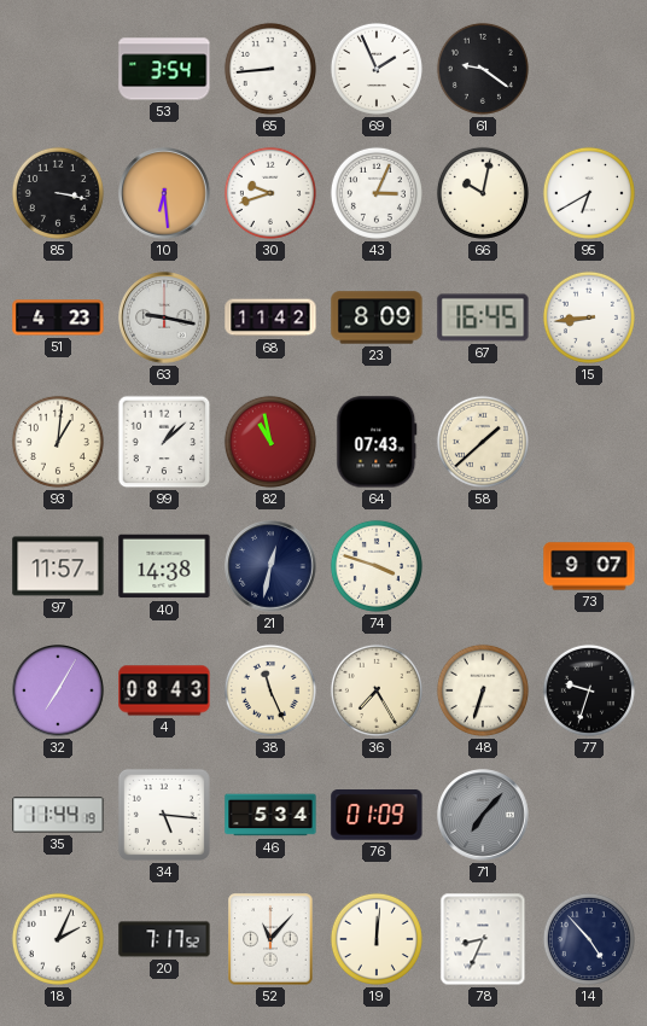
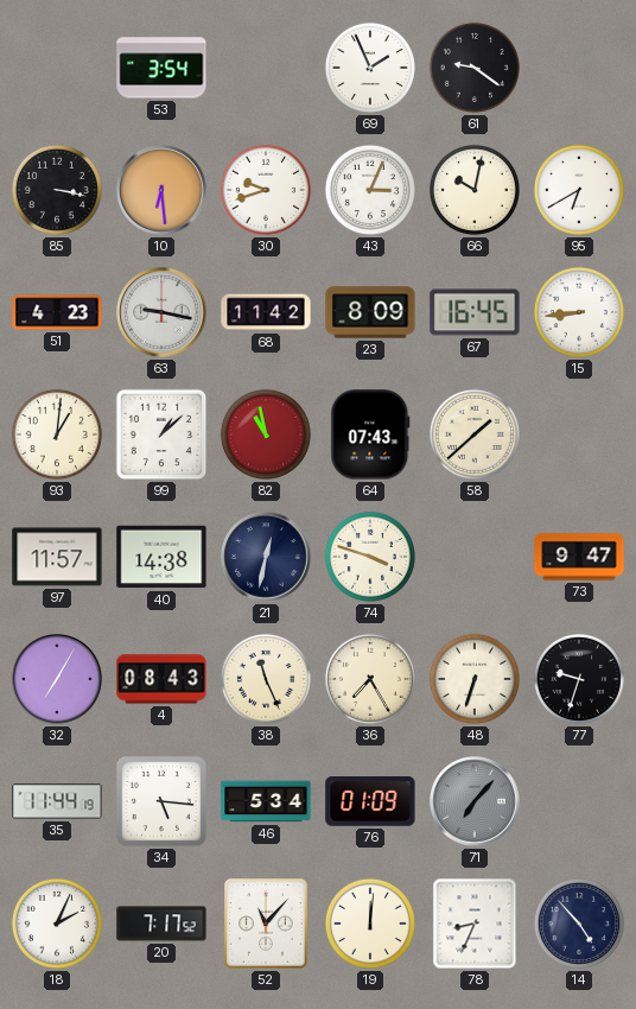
65: 8:44 -> none (270, 69)
73: 9:07 -> 9:47 (579, 557)
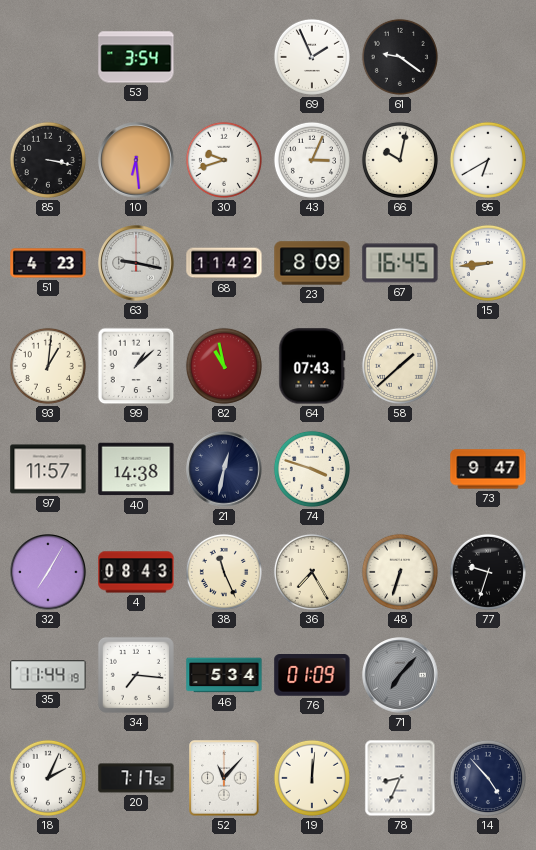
34: 5:16 -> 7:16 (136, 675)
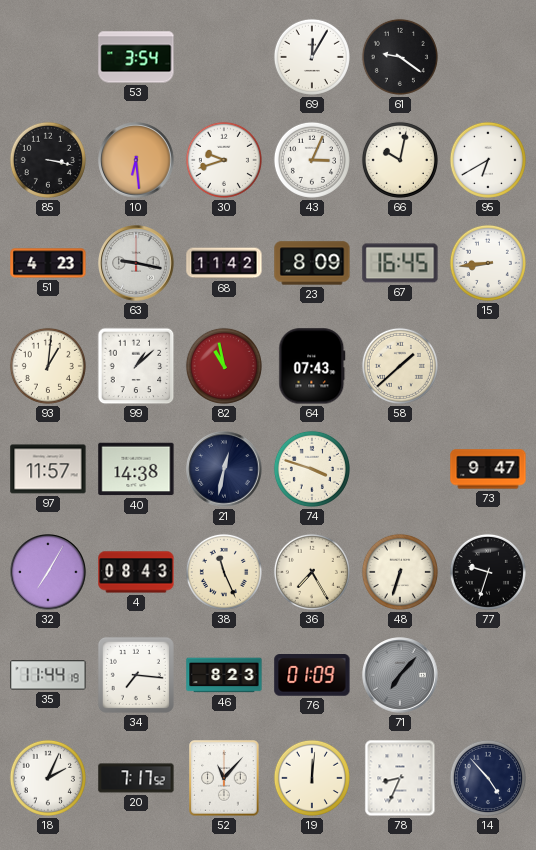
69: 1:56 -> 12:05 (312, 57)
46: 5:34 -> 8:23 (224, 675)
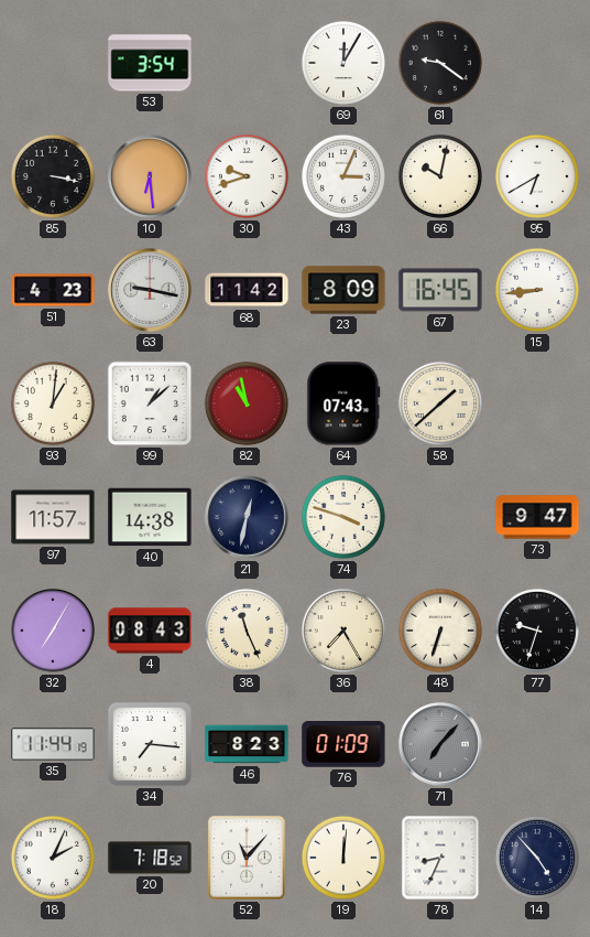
20: 7:17 -> 7:18 (150, 858)
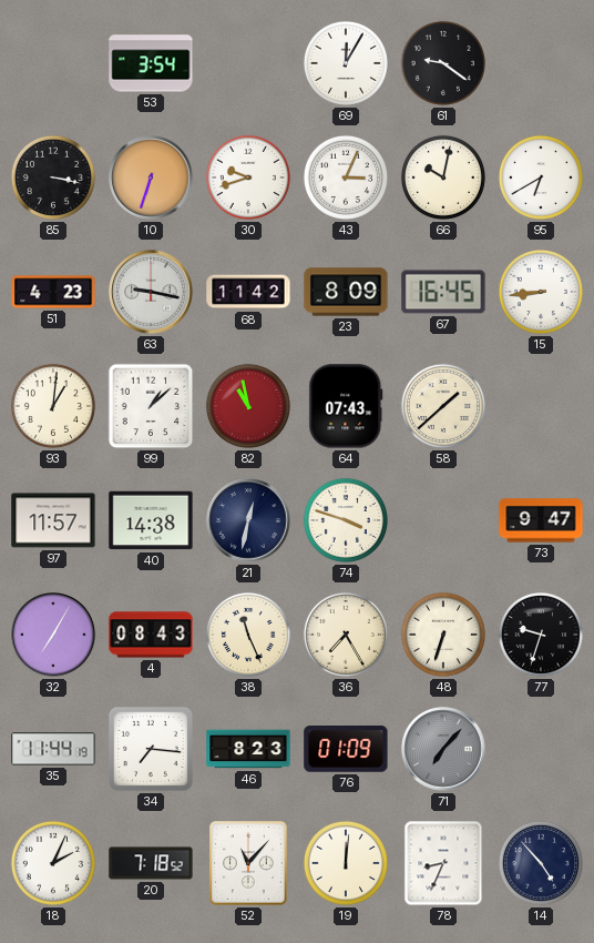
10: 6:29 -> 6:33 (151, 178)
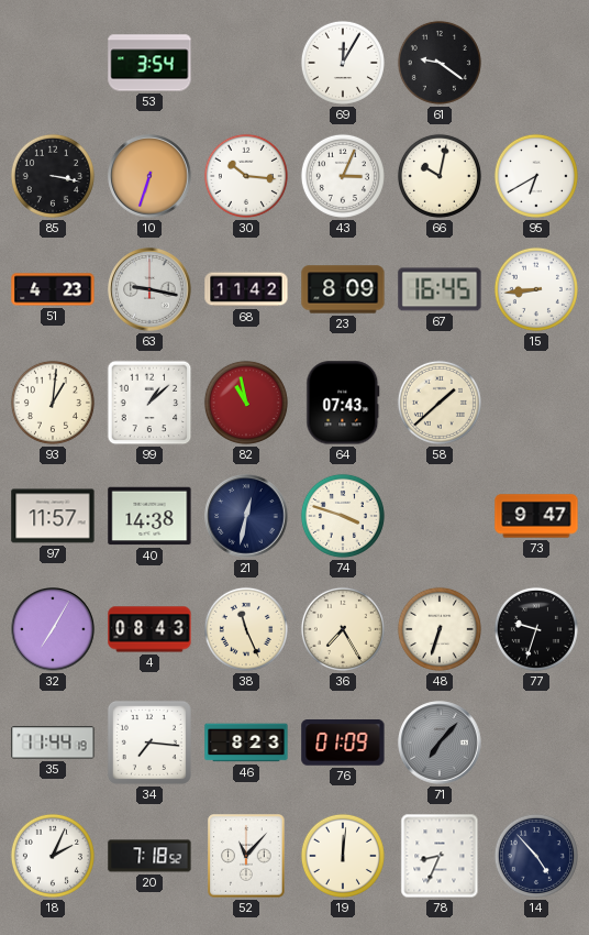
30: 9:42 -> 10:16 (246, 176)
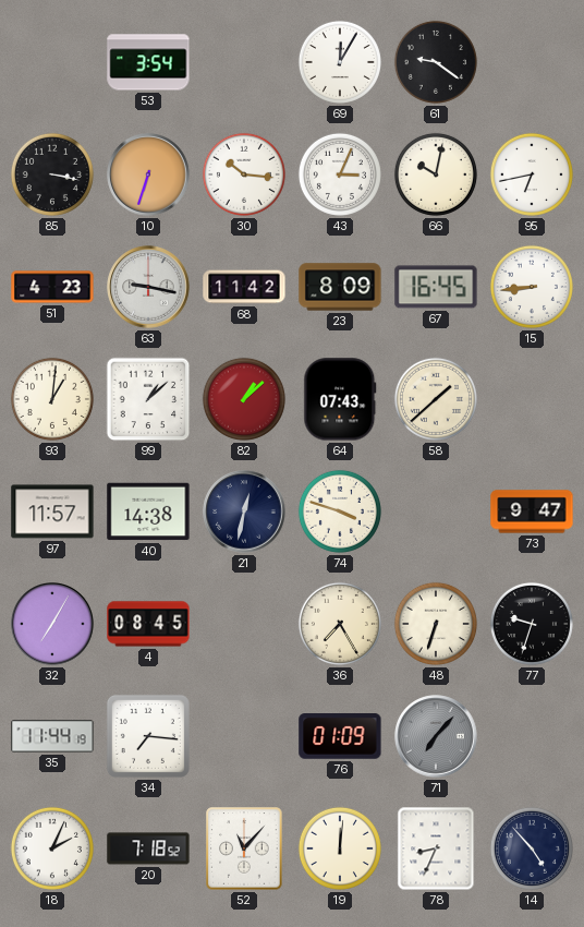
95: 6:40 -> 6:43 (532, 174)
82: 10:58 -> 1:08 (244, 399)
4: 08:43 -> 08:45 (148, 624)
38: 11:26 -> none (246, 629)
46: 8:23 -> none (246, 743)
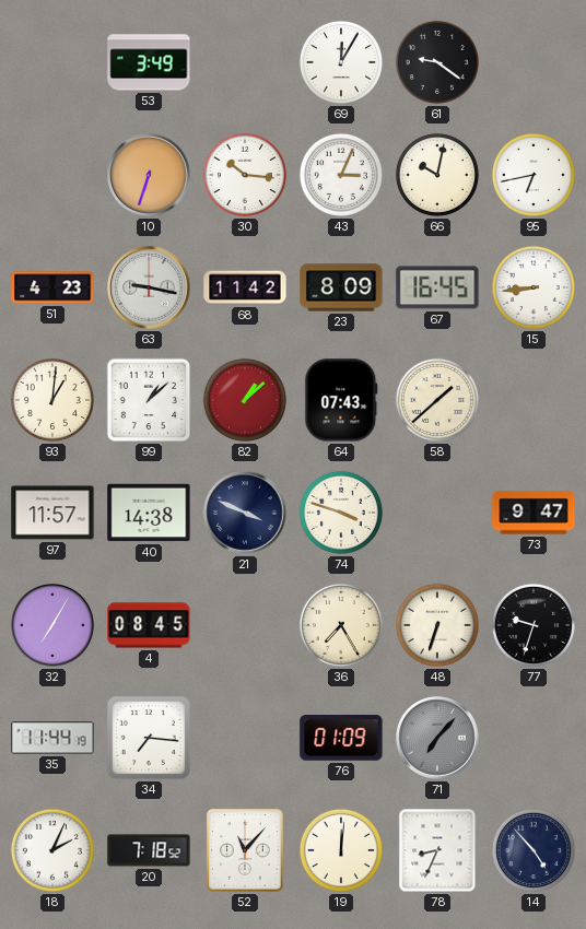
53: 3:54 -> 3:49 (149, 62)
85: 3:17 -> none (52, 174)
21: 12:32 -> 3:49 (245, 513)
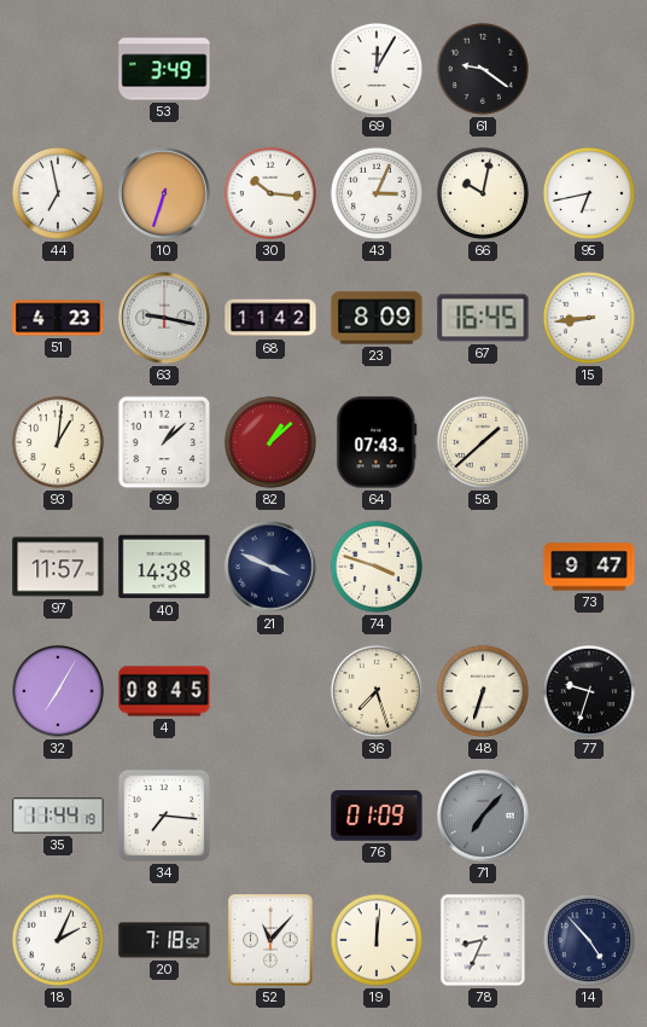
44: none -> 6:58 (58, 193)
36: 7:25 -> 7:27 (377, 691)
